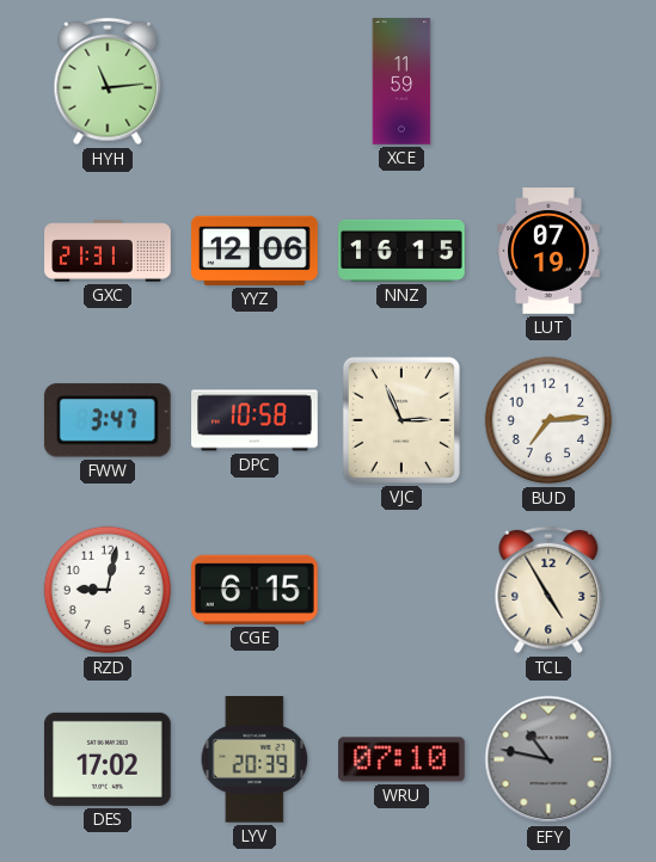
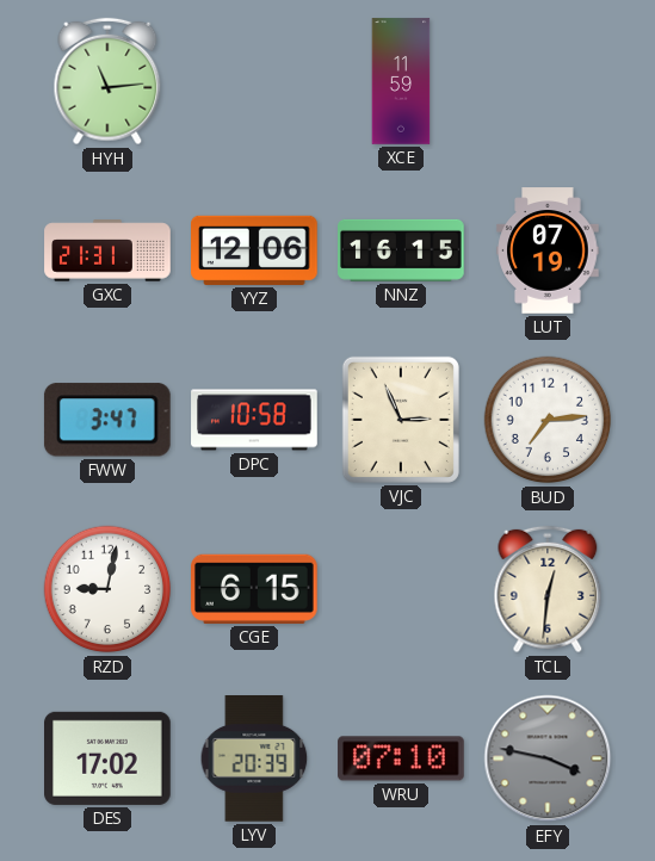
TCL: 4:55 -> 12:31 (548, 589)
EFY: 10:47 -> 3:47 (548, 758)
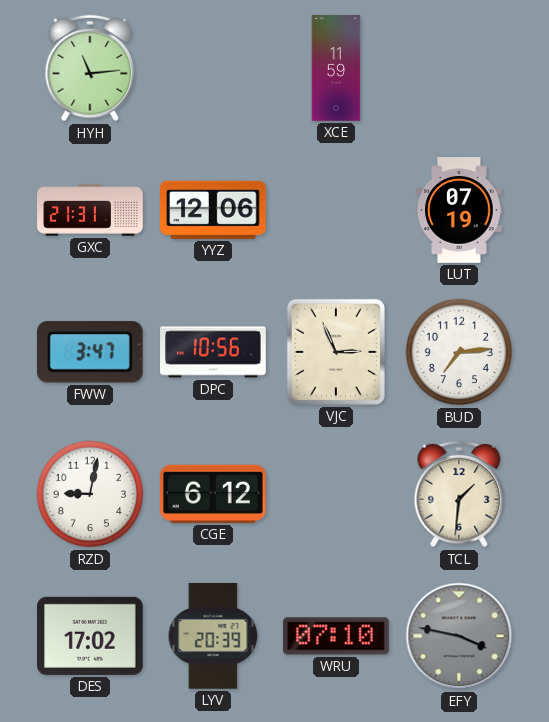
NNZ: 16:15 -> none (401, 250)
DPC: 10:58 -> 10:56 (213, 352)
CGE: 6:15 -> 6:12 (214, 494)
TCL: 12:31 -> 1:31 (459, 494)
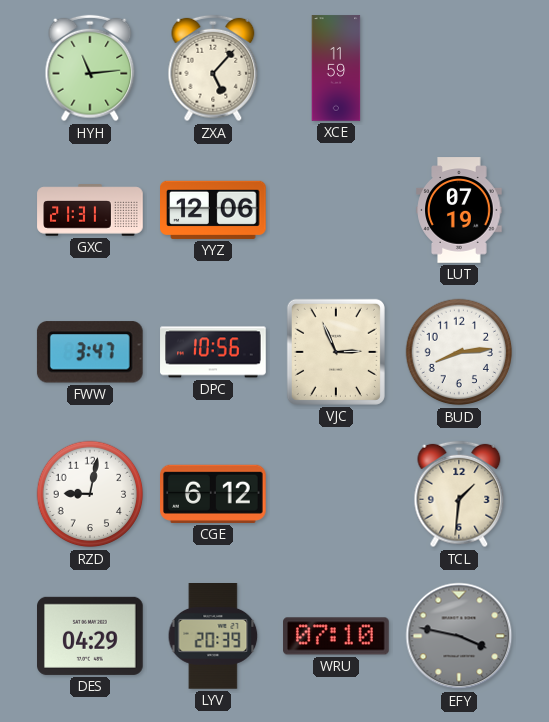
ZXA: none -> 5:07 (213, 68)
BUD: 7:14 -> 8:14 (459, 352)
DES: 17:02 -> 04:29 (91, 636)
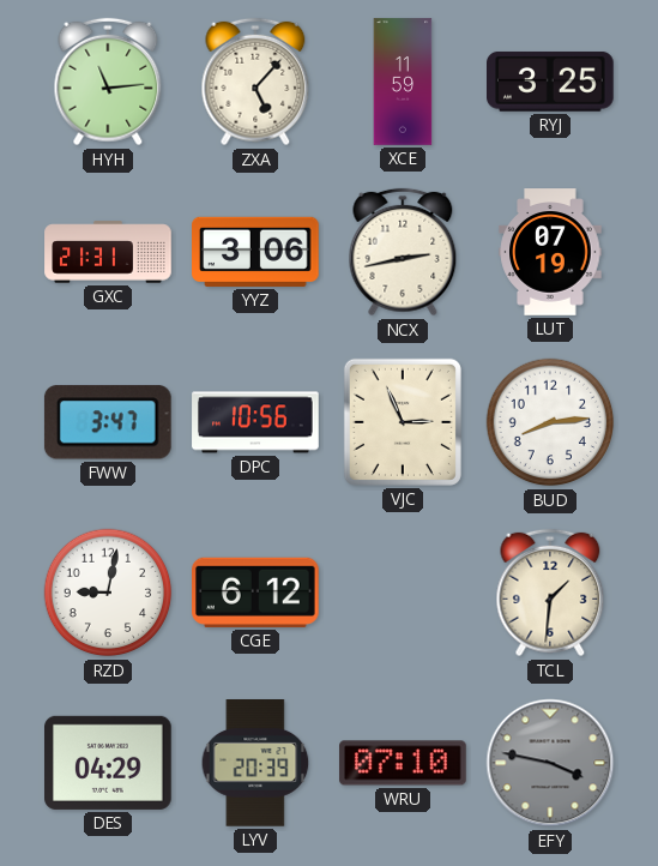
RYJ: none -> 3:25 (551, 82)
YYZ: 12:06 -> 3:06 (255, 252)
NCX: none -> 2:43 (403, 252)
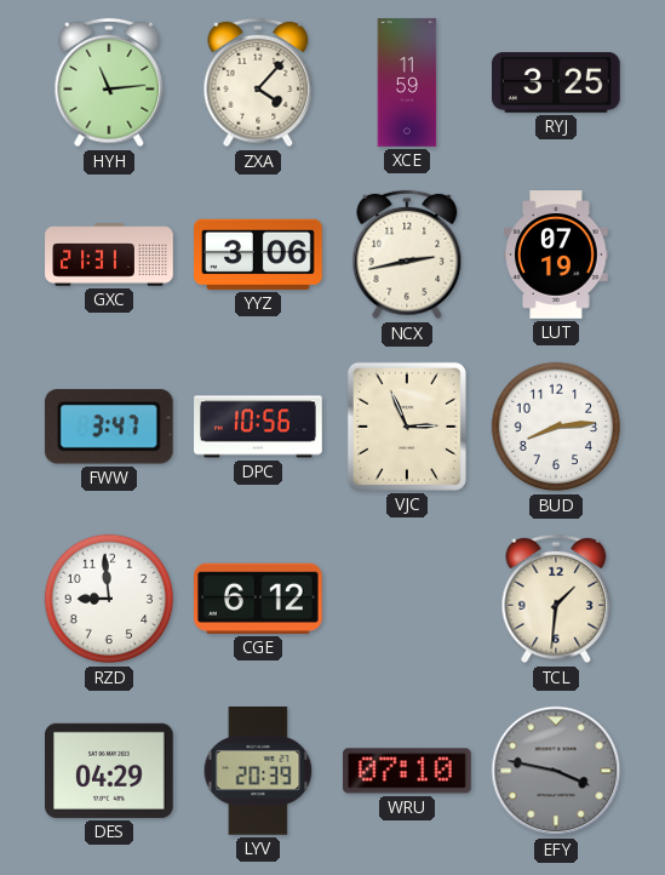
ZXA: 5:07 -> 4:07 (258, 82)
RZD: 9:02 -> 8:59 (109, 599)
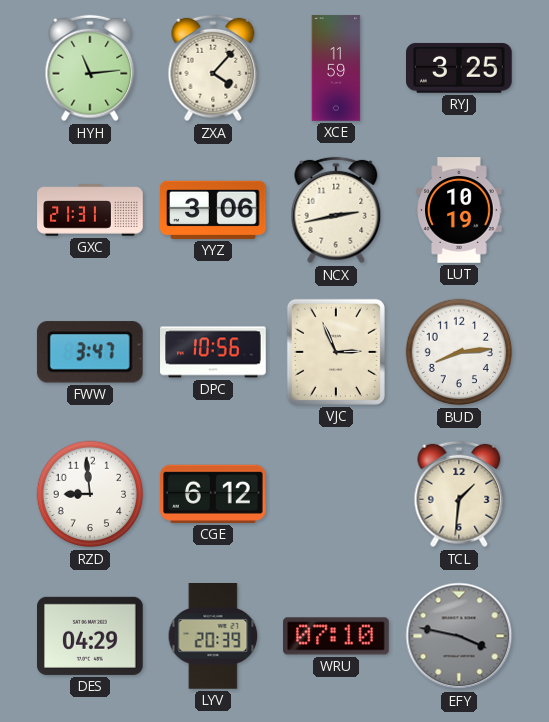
LUT: 07:19 -> 10:19 (459, 210)
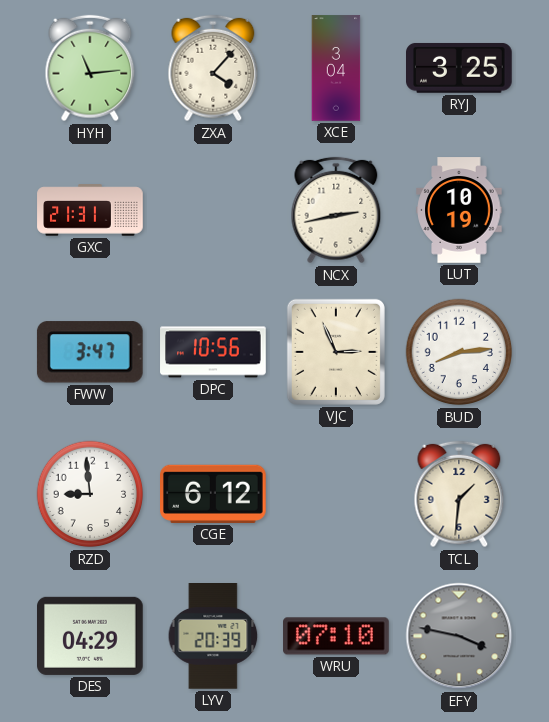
XCE: 11:59 -> 3:04 (336, 68)
YYZ: 3:06 -> none (213, 210)
